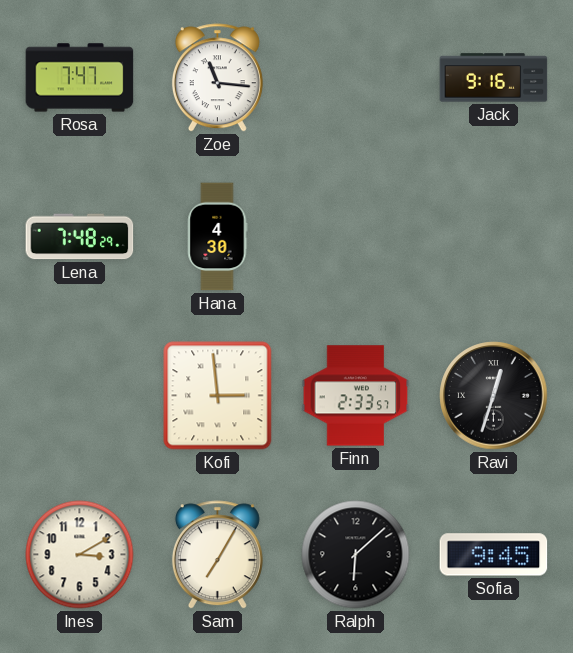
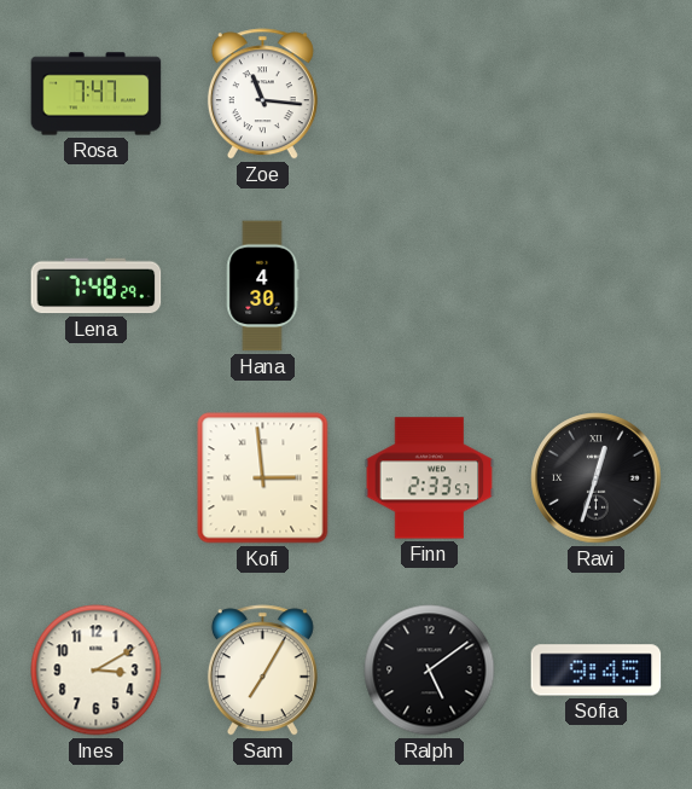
Jack: 9:16 -> none (494, 78)
Ralph: 6:08 -> 5:09 (430, 671)
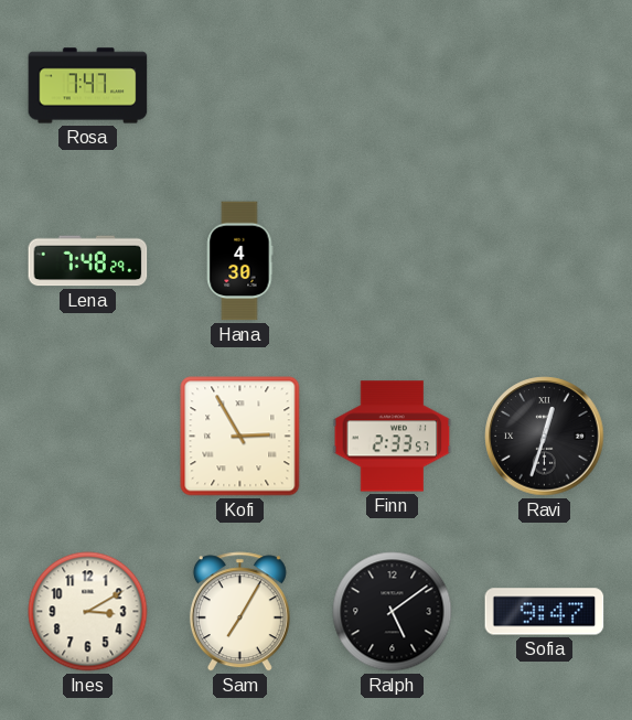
Zoe: 11:16 -> none (262, 94)
Kofi: 2:59 -> 2:55 (240, 437)
Sofia: 9:45 -> 9:47 (545, 612)
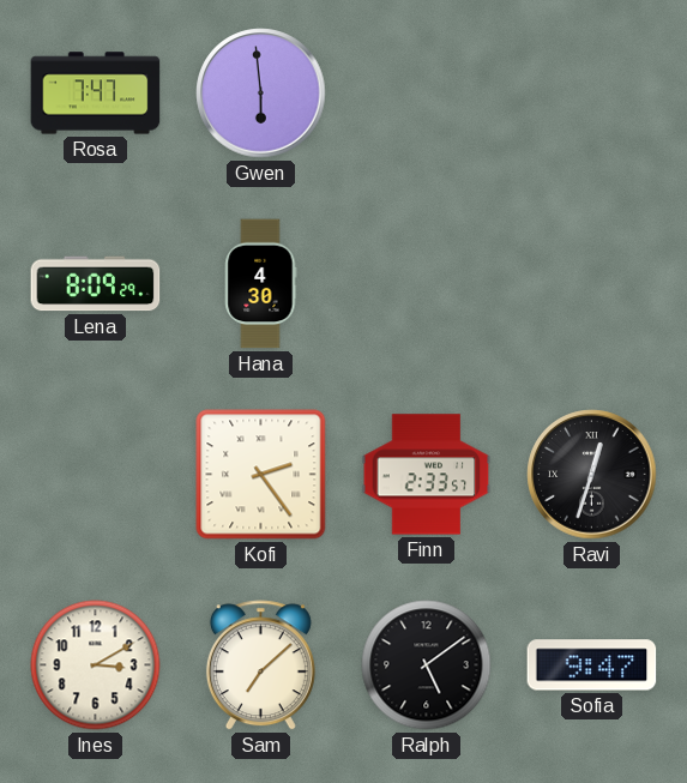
Gwen: none -> 5:59 (261, 94)
Lena: 7:48 -> 8:09 (96, 284)
Kofi: 2:55 -> 2:24 (261, 475)
Sam: 7:05 -> 7:08 (260, 665)
